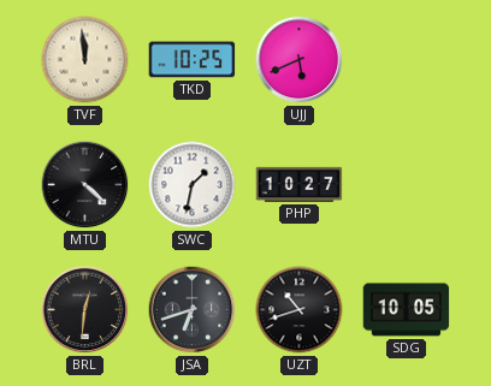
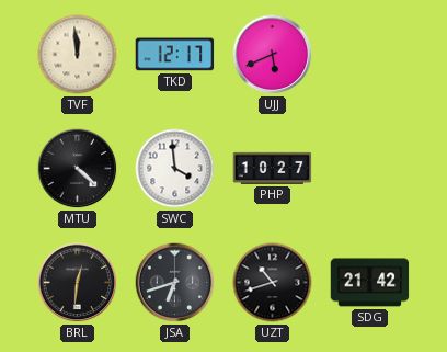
TKD: 10:25 -> 12:17 (175, 55)
SWC: 1:32 -> 3:59 (175, 169)
SDG: 10:05 -> 21:42 (370, 283)
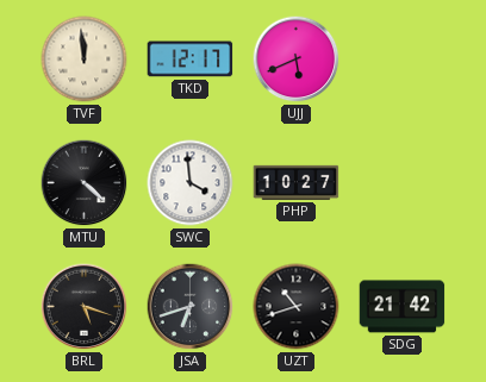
BRL: 12:31 -> 5:18 (85, 307)
